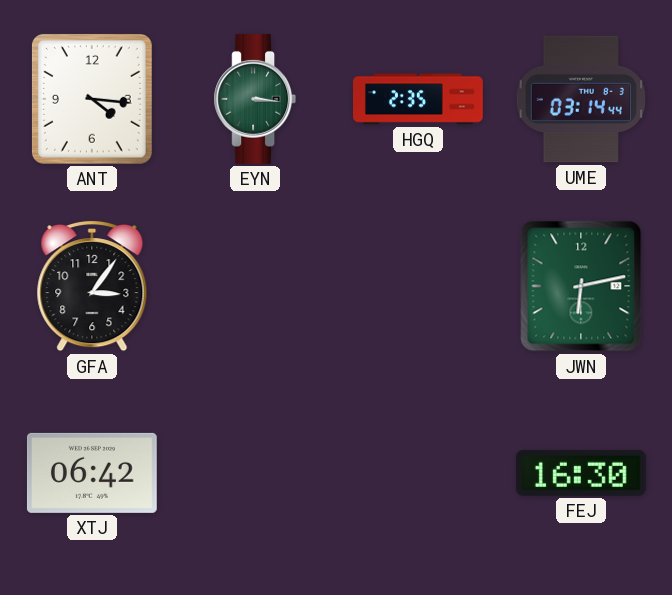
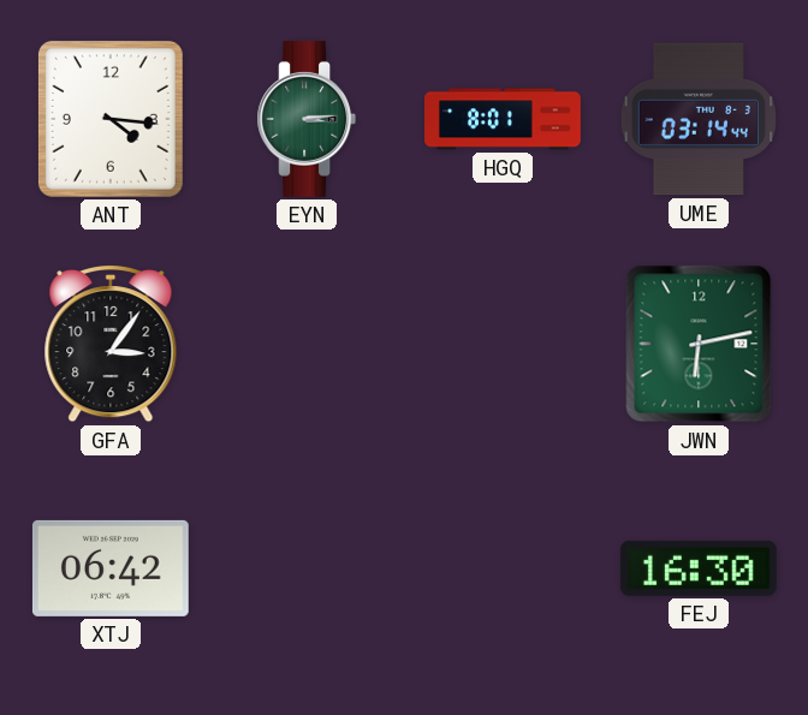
EYN: 3:16 -> 3:14 (307, 119)
HGQ: 2:35 -> 8:01 (504, 119)
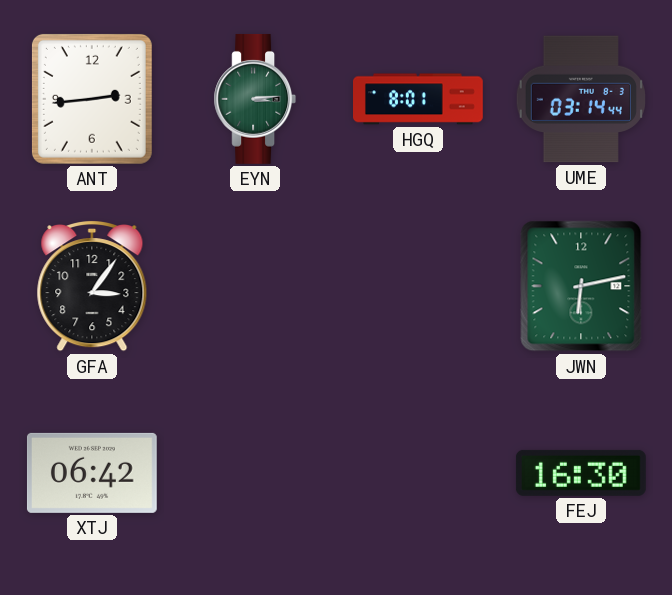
ANT: 4:16 -> 2:44 (92, 99)
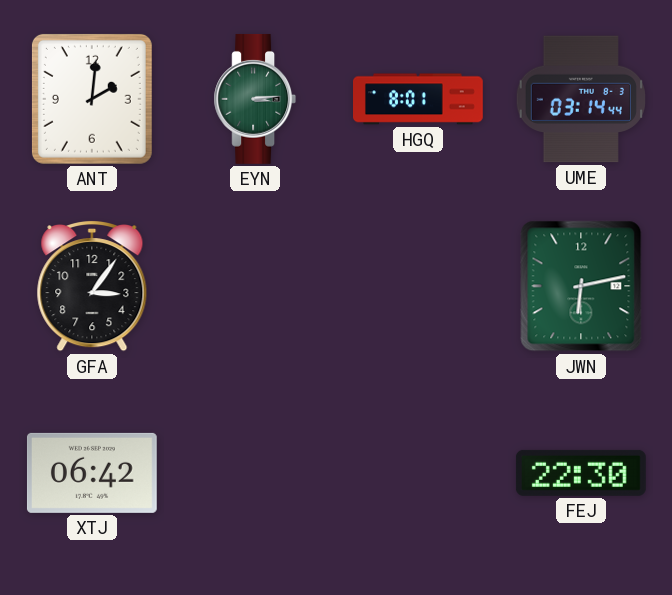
ANT: 2:44 -> 2:01 (92, 99)
FEJ: 16:30 -> 22:30 (581, 473)
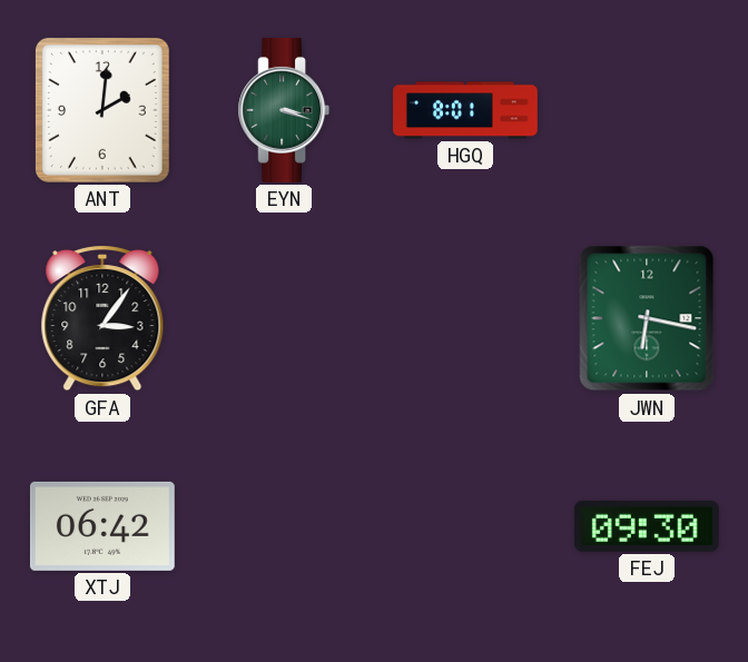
EYN: 3:14 -> 3:18 (284, 110)
UME: 03:14 -> none (581, 99)
JWN: 6:13 -> 6:17 (647, 318)
FEJ: 22:30 -> 09:30 (647, 526)
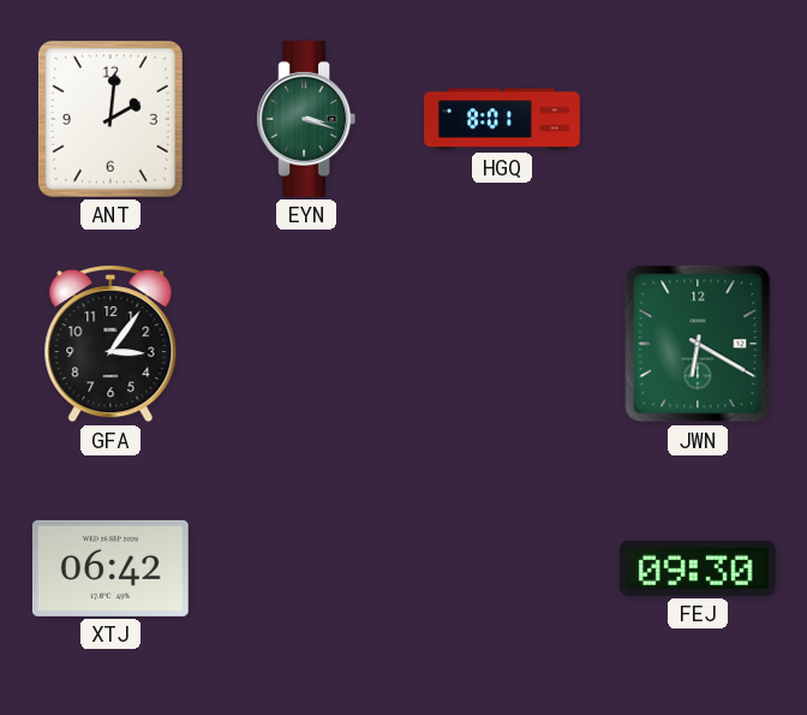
JWN: 6:17 -> 6:20 (698, 344)
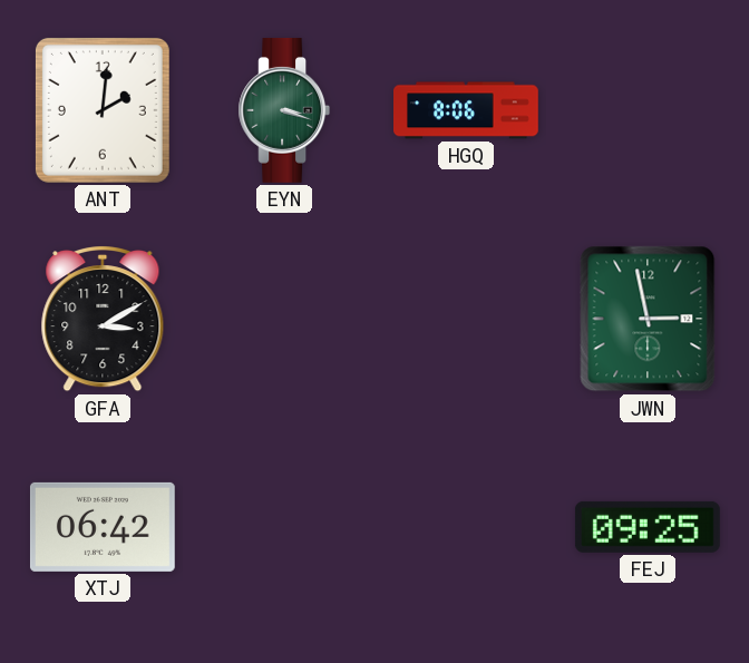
HGQ: 8:01 -> 8:06 (467, 110)
GFA: 3:06 -> 3:10 (103, 320)
JWN: 6:20 -> 2:58 (648, 319)
FEJ: 09:30 -> 09:25 (648, 527)
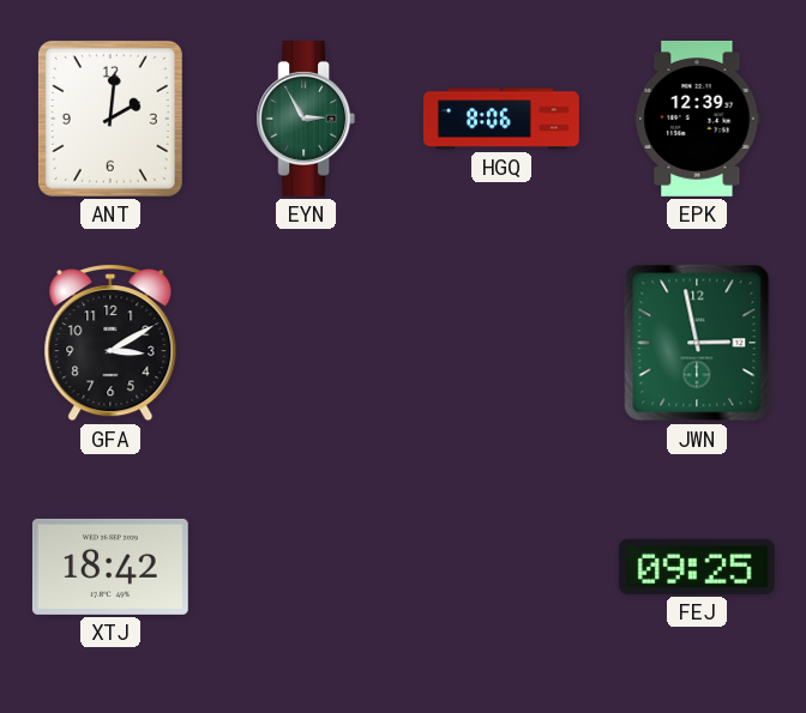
EYN: 3:18 -> 2:55 (306, 119)
EPK: none -> 12:39 (697, 119)
XTJ: 06:42 -> 18:42 (110, 567)
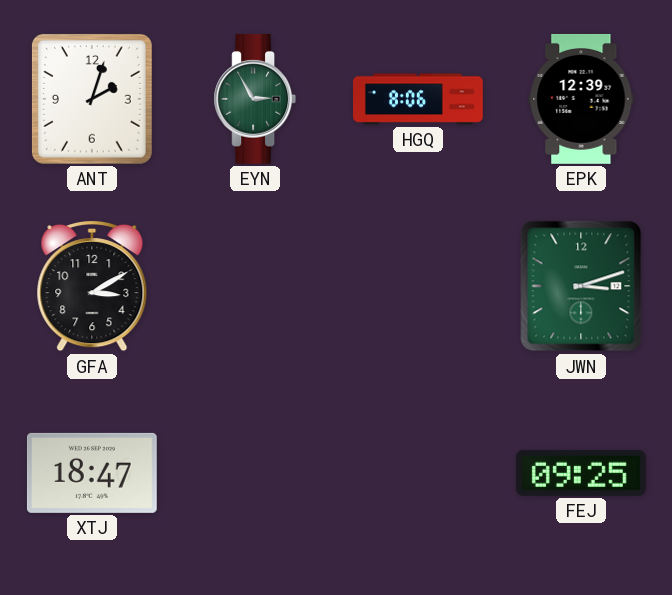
ANT: 2:01 -> 2:03 (92, 99)
JWN: 2:58 -> 3:12 (581, 286)
XTJ: 18:42 -> 18:47 (92, 473)
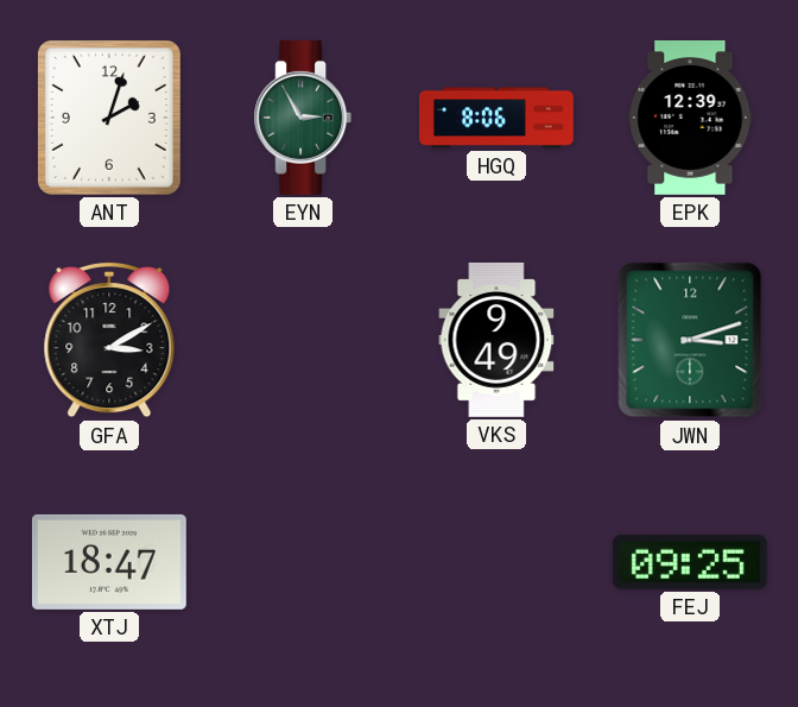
VKS: none -> 9:49 (496, 340)
